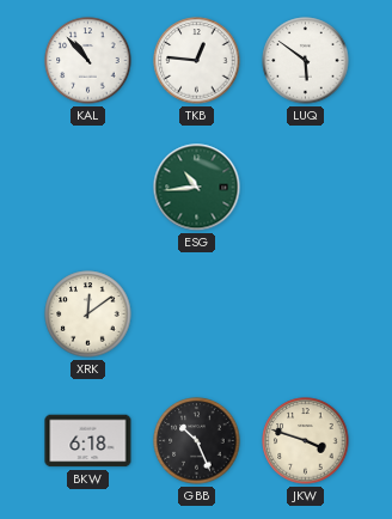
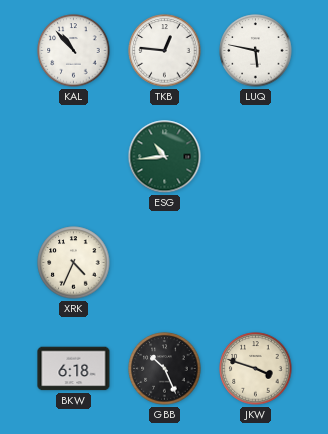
LUQ: 5:51 -> 5:47 (256, 51)
XRK: 12:09 -> 4:34 (74, 263)
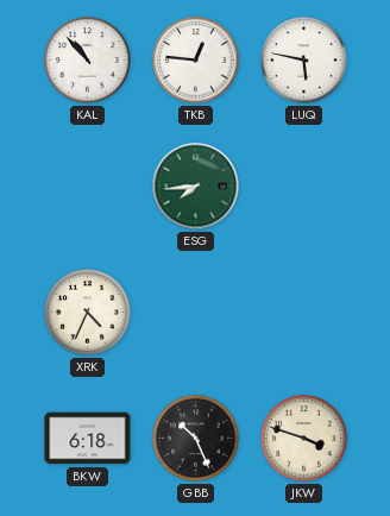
ESG: 10:44 -> 7:44 (196, 187)
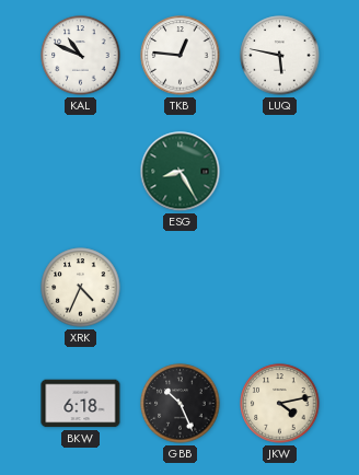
KAL: 10:53 -> 10:49 (81, 56)
ESG: 7:44 -> 8:25 (181, 172)
JKW: 3:48 -> 4:13 (280, 404)
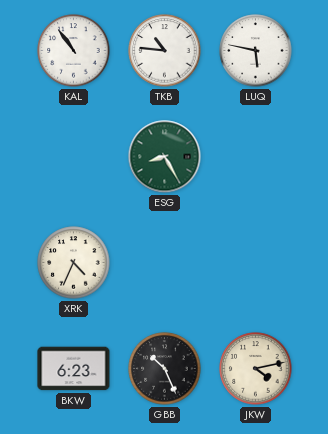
KAL: 10:49 -> 10:54 (74, 51)
TKB: 12:46 -> 10:46 (165, 51)
BKW: 6:18 -> 6:23 (74, 369)
